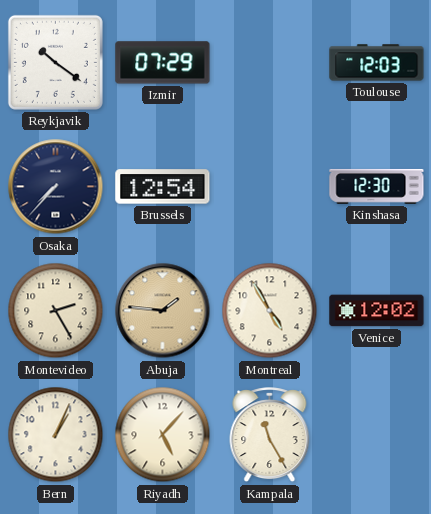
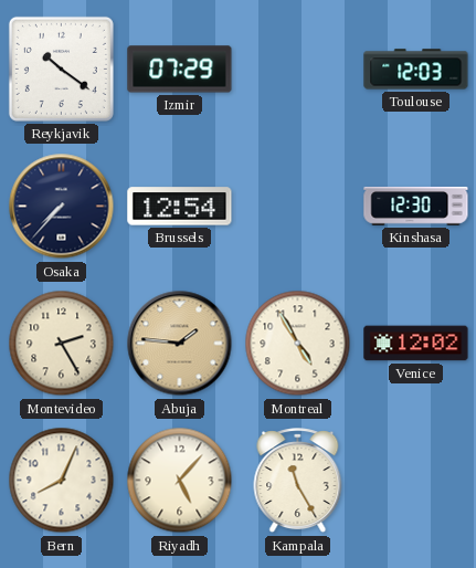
Bern: 1:04 -> 8:04 (62, 481)
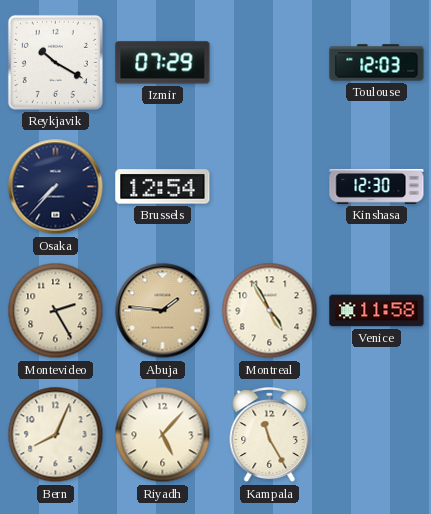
Reykjavik: 10:21 -> 10:20 (55, 62)
Venice: 12:02 -> 11:58 (377, 311)
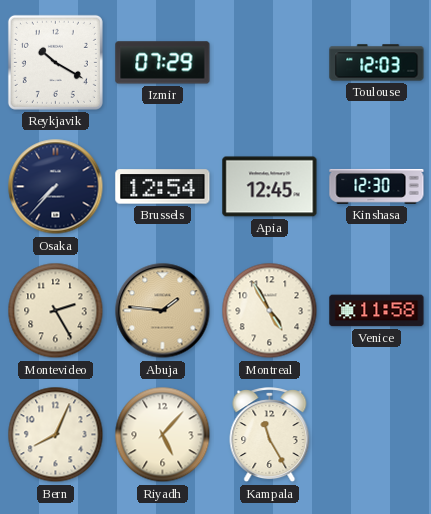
Apia: none -> 12:45 (270, 187)
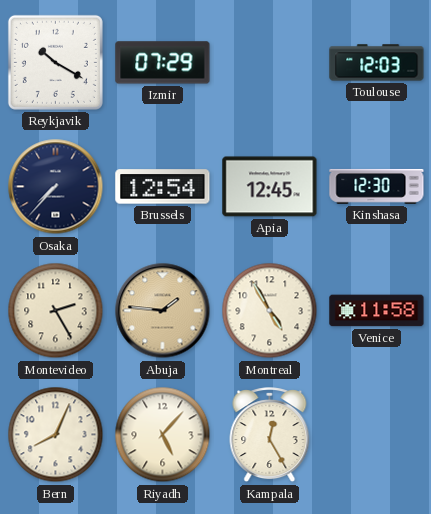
Kampala: 11:25 -> 12:25 (270, 435)
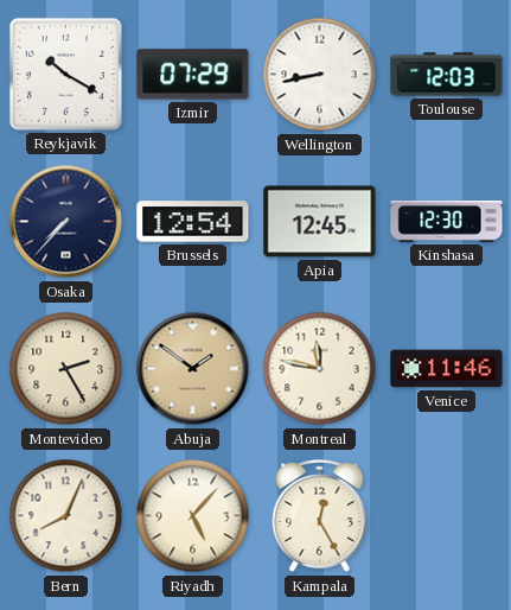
Wellington: none -> 8:43 (320, 75)
Abuja: 1:46 -> 1:51 (193, 369)
Montreal: 4:55 -> 11:47 (320, 369)
Venice: 11:58 -> 11:46 (447, 369)
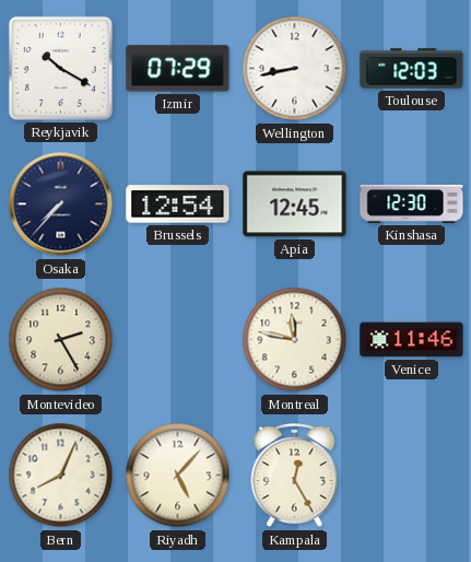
Abuja: 1:51 -> none (193, 369)
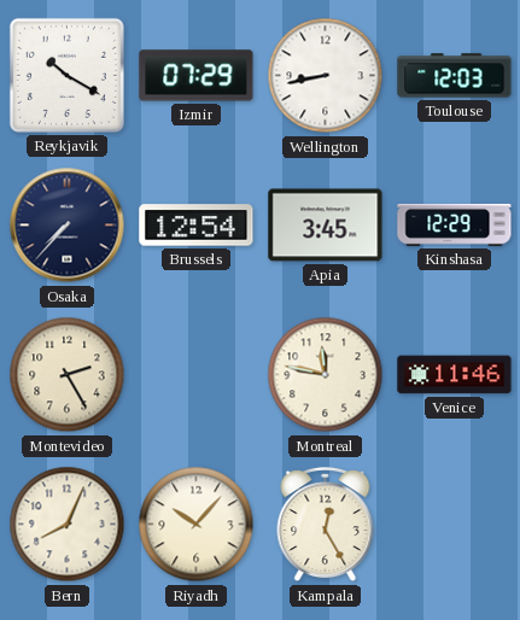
Apia: 12:45 -> 3:45 (326, 226)
Kinshasa: 12:30 -> 12:29 (455, 226)
Riyadh: 5:07 -> 10:07 (197, 525)
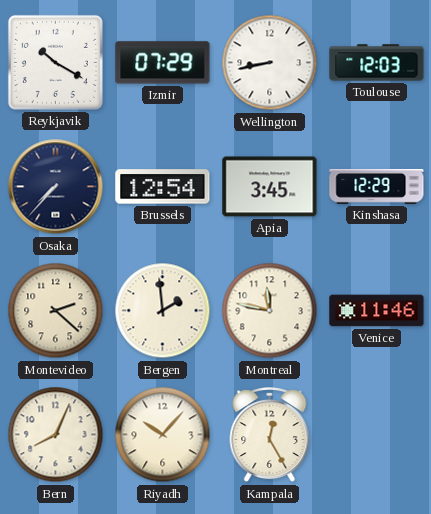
Montevideo: 2:25 -> 2:22 (56, 311)
Bergen: none -> 1:59 (163, 311)
